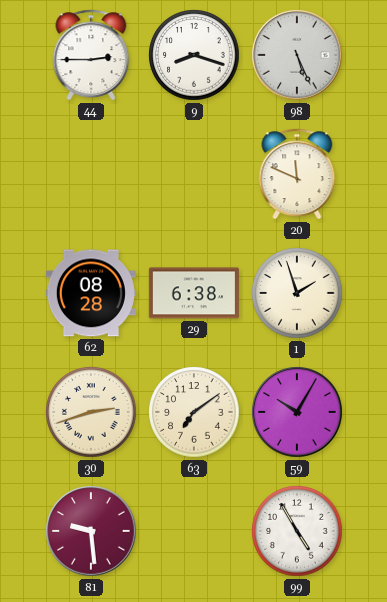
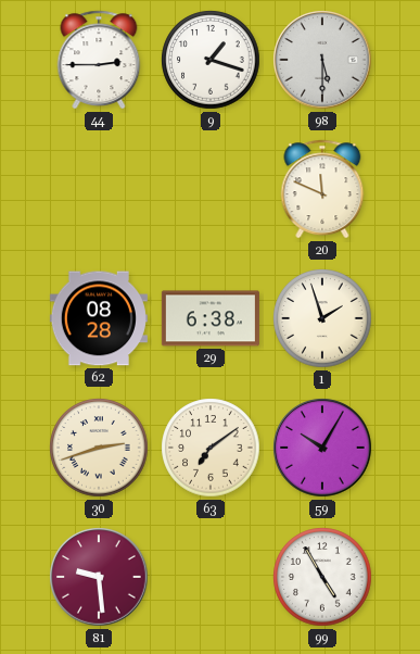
9: 8:18 -> 1:18 (211, 60)
98: 5:26 -> 5:30 (322, 60)
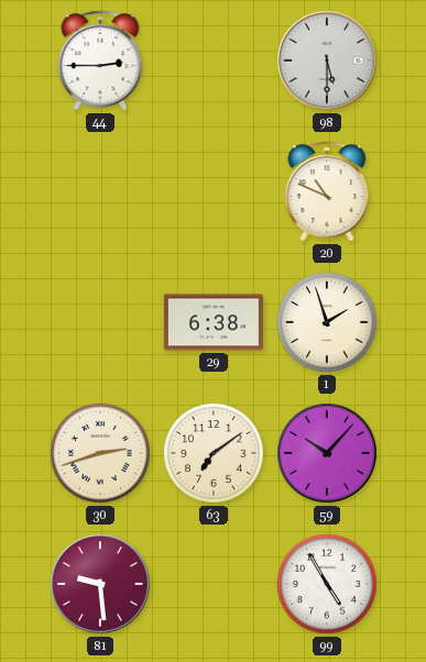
9: 1:18 -> none (211, 60)
20: 11:49 -> 10:49 (327, 191)
62: 08:28 -> none (99, 318)
59: 10:05 -> 10:07 (327, 453)
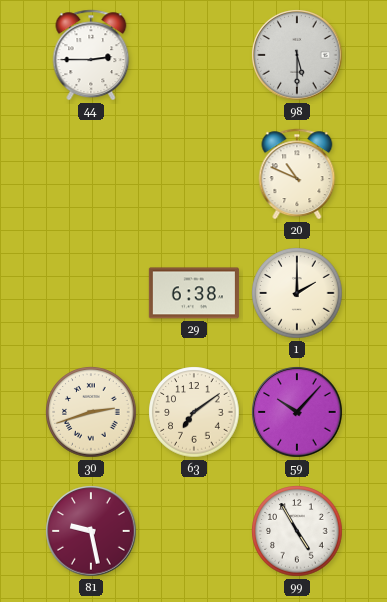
1: 1:57 -> 2:00 (297, 293)
81: 9:29 -> 9:28 (91, 531)
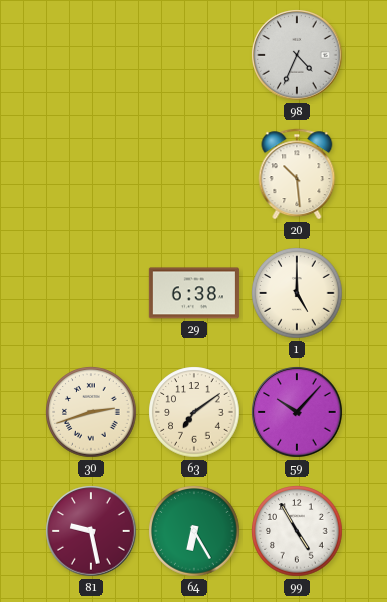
44: 2:45 -> none (91, 55)
98: 5:30 -> 4:34 (297, 55)
20: 10:49 -> 10:29 (297, 174)
1: 2:00 -> 5:00 (297, 293)
64: none -> 6:25 (194, 531)
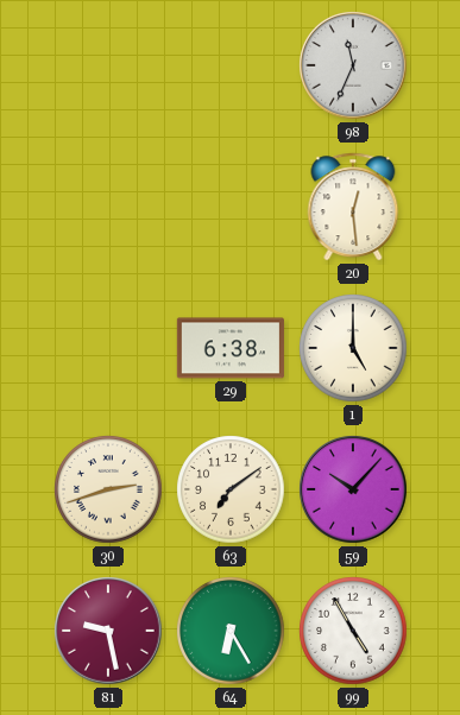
98: 4:34 -> 11:34 (353, 65)
20: 10:29 -> 12:29 (353, 207)
